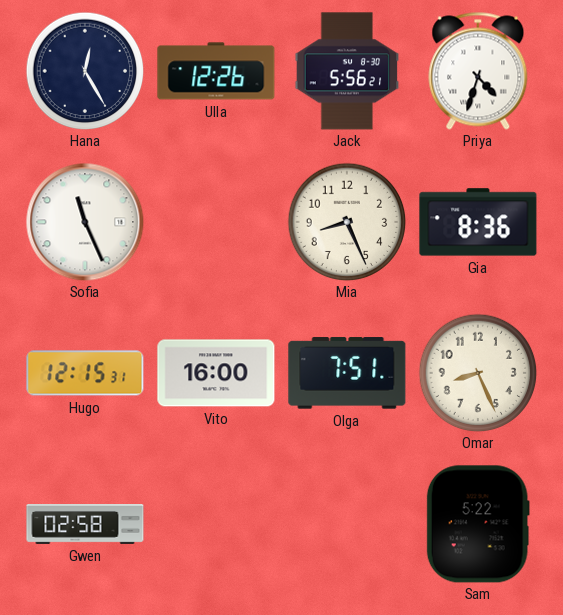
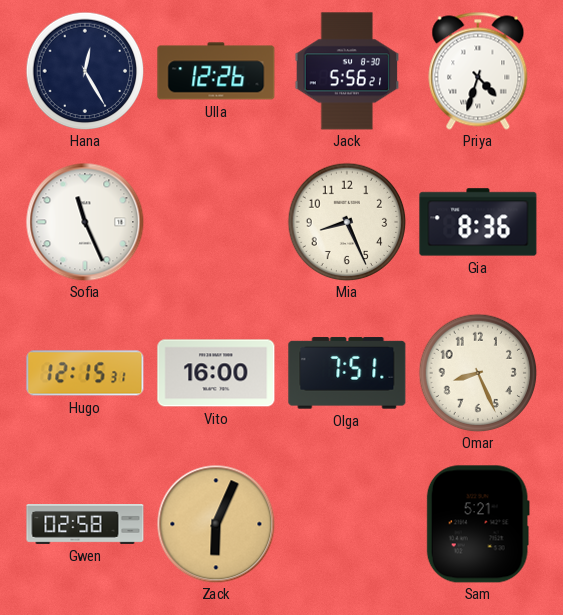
Zack: none -> 6:04 (216, 524)
Sam: 5:22 -> 5:21 (478, 524)
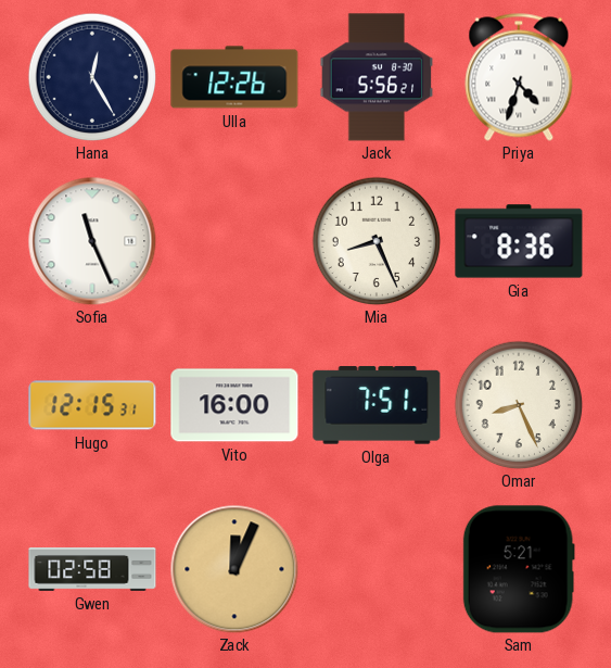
Zack: 6:04 -> 12:04 (234, 569)
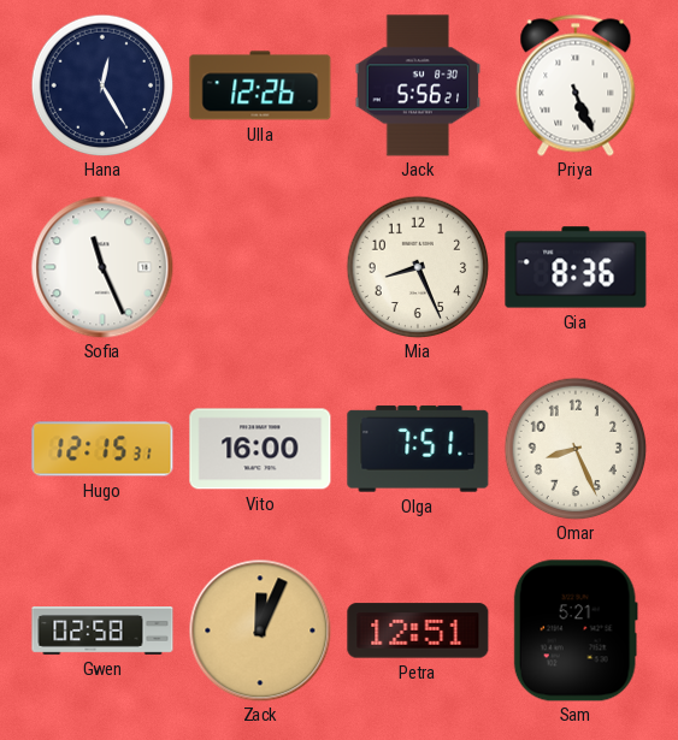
Priya: 4:33 -> 5:26 (576, 85)
Petra: none -> 12:51 (418, 631)
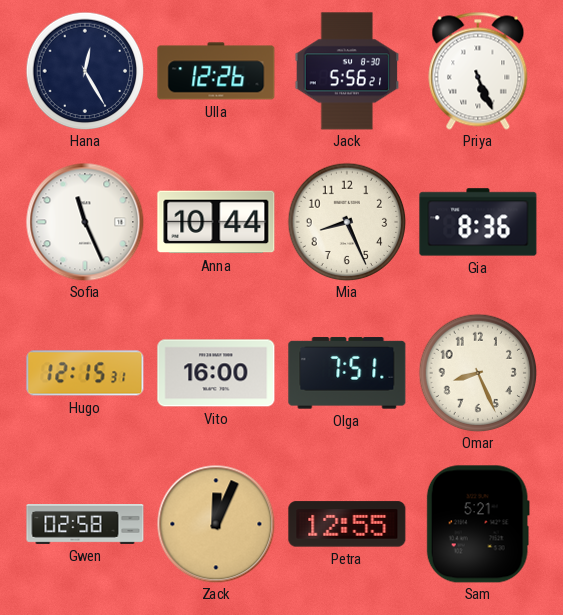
Anna: none -> 10:44 (216, 222)
Petra: 12:51 -> 12:55 (347, 524)
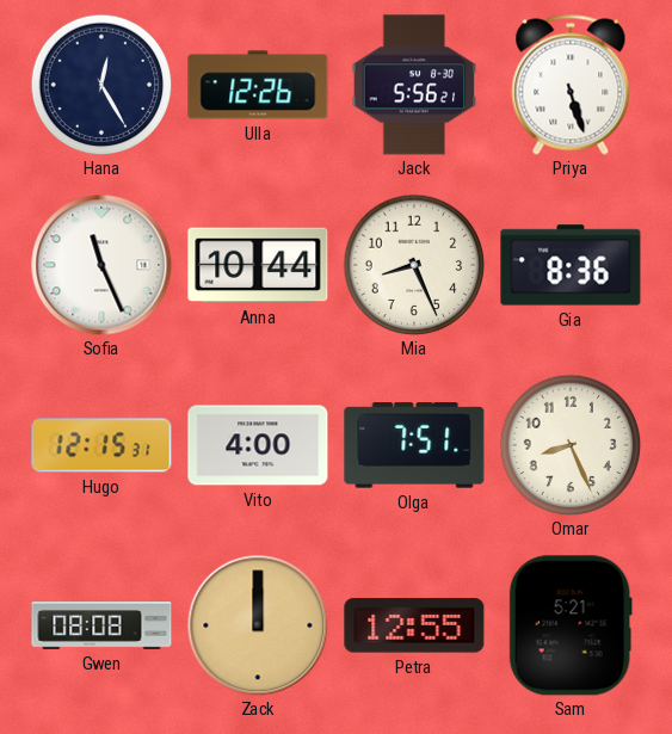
Priya: 5:26 -> 5:27 (571, 85)
Vito: 16:00 -> 4:00 (258, 445)
Gwen: 02:58 -> 08:08 (101, 627)
Zack: 12:04 -> 12:00 (258, 625)
